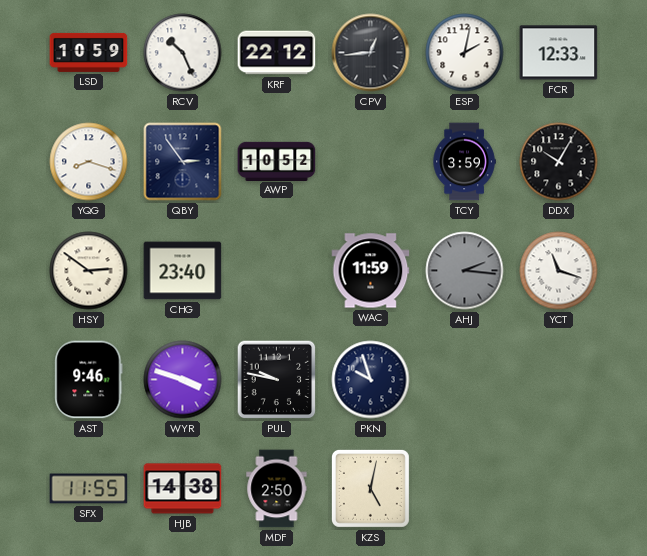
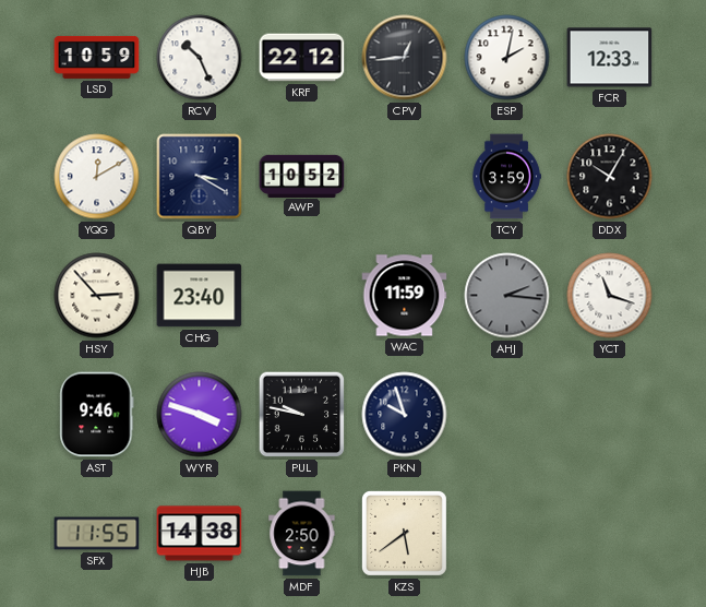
YQG: 8:18 -> 12:10 (97, 177)
QBY: 2:54 -> 3:20 (200, 177)
HSY: 2:51 -> 2:53 (97, 296)
KZS: 5:02 -> 5:39 (404, 533)
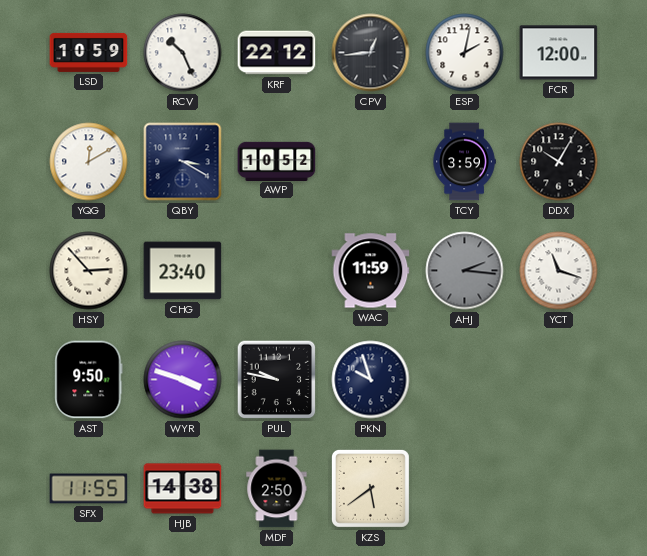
FCR: 12:33 -> 12:00 (559, 53)
AST: 9:46 -> 9:50 (89, 380)
